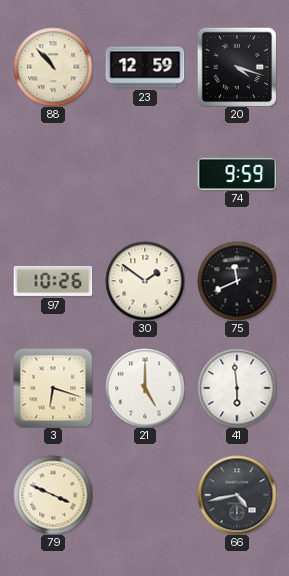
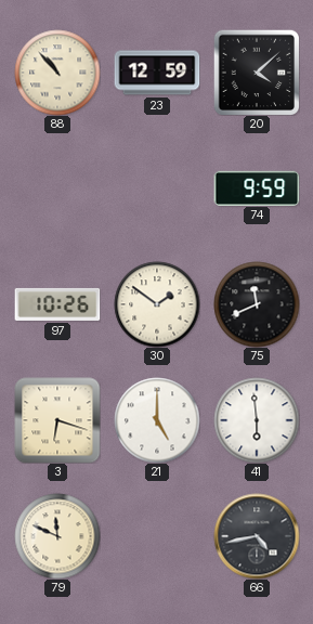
20: 4:18 -> 4:08 (257, 73)
79: 3:49 -> 11:49 (57, 536)
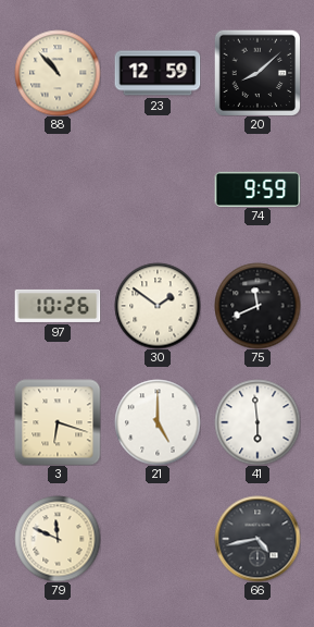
20: 4:08 -> 8:08 (258, 73)
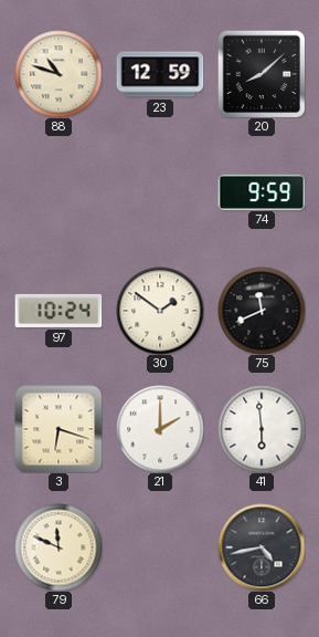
88: 10:53 -> 10:48 (59, 74)
97: 10:26 -> 10:24 (59, 311)
21: 5:00 -> 2:00 (160, 429)
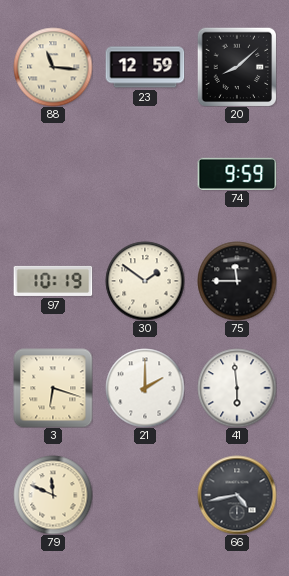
88: 10:48 -> 11:16 (53, 67)
97: 10:24 -> 10:19 (53, 281)
75: 11:41 -> 11:45 (237, 281)
